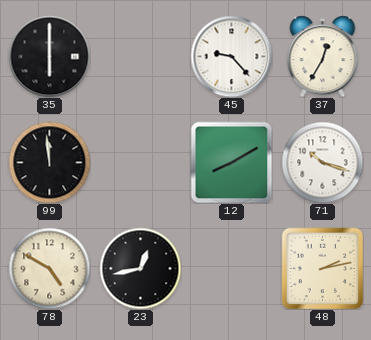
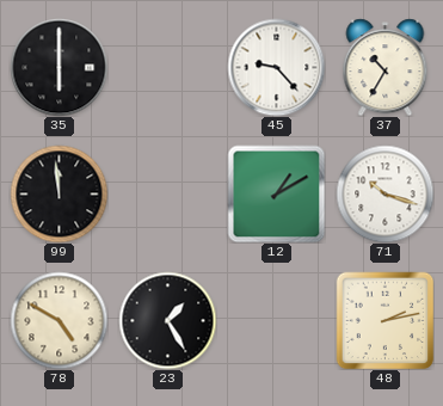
37: 12:35 -> 10:35 (386, 67)
12: 8:10 -> 1:10 (276, 193)
23: 12:43 -> 1:25 (167, 320)
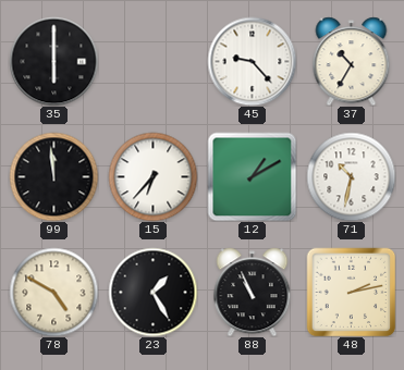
15: none -> 6:37 (152, 176)
71: 10:18 -> 10:32 (351, 176)
88: none -> 10:56 (253, 292)
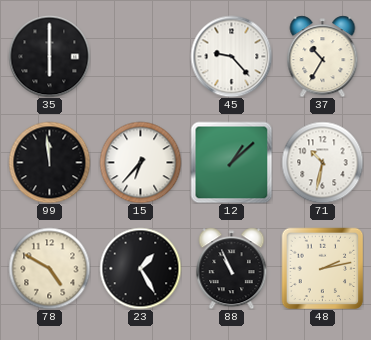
12: 1:10 -> 1:08 (231, 162)
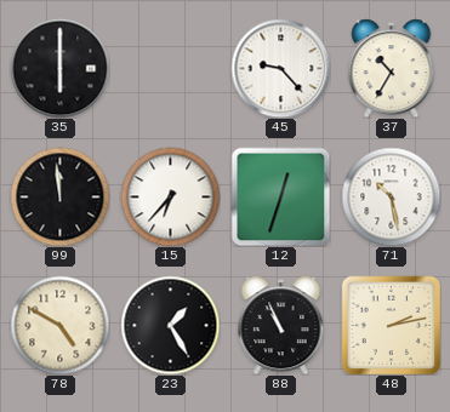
12: 1:08 -> 12:33 (280, 196)
71: 10:32 -> 10:28 (391, 196)
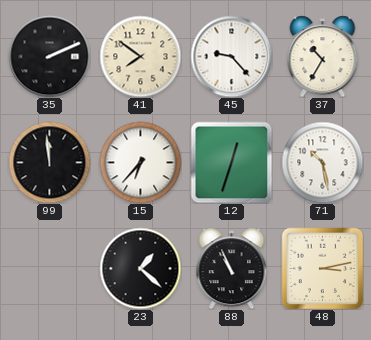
35: 6:00 -> 2:11 (49, 56)
41: none -> 7:51 (140, 56)
78: 4:50 -> none (59, 325)
23: 1:25 -> 1:22 (140, 268)
48: 2:13 -> 3:13 (322, 268)
